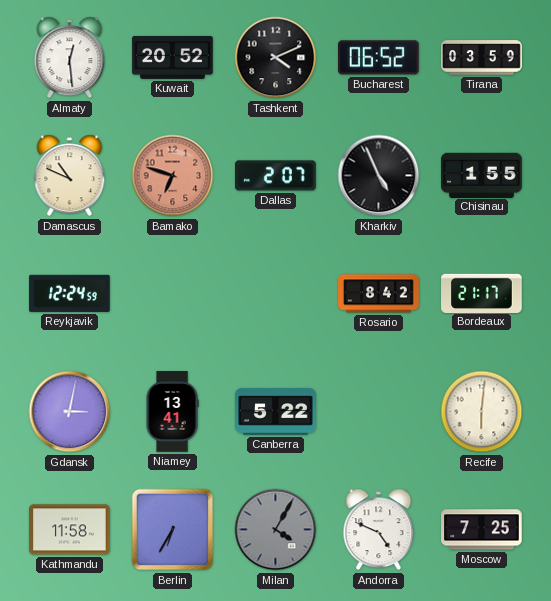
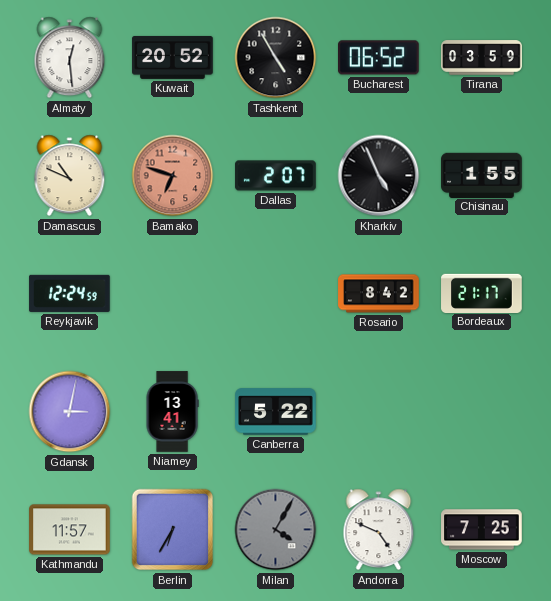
Tashkent: 4:11 -> 4:55 (276, 58)
Recife: 6:01 -> none (482, 412)
Kathmandu: 11:58 -> 11:57 (70, 530)
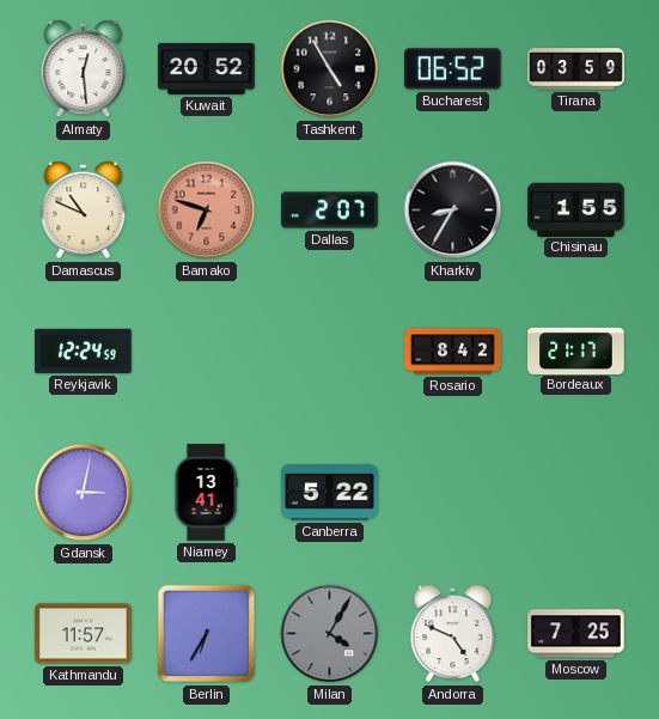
Kharkiv: 4:56 -> 8:35 (453, 211)
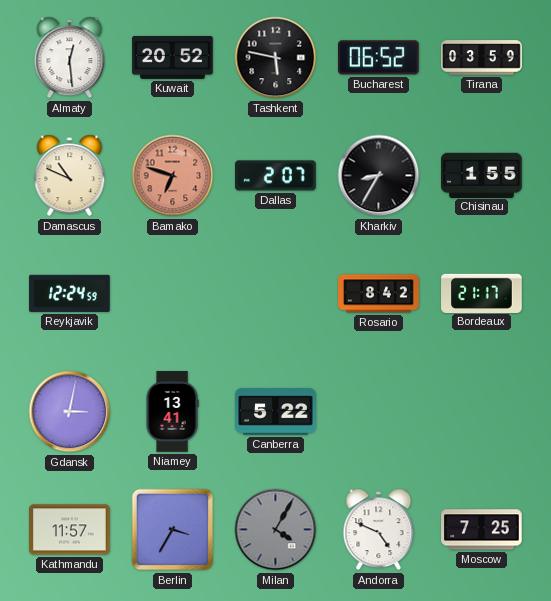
Tashkent: 4:55 -> 5:47 (276, 58)
Berlin: 6:35 -> 3:35 (173, 530)
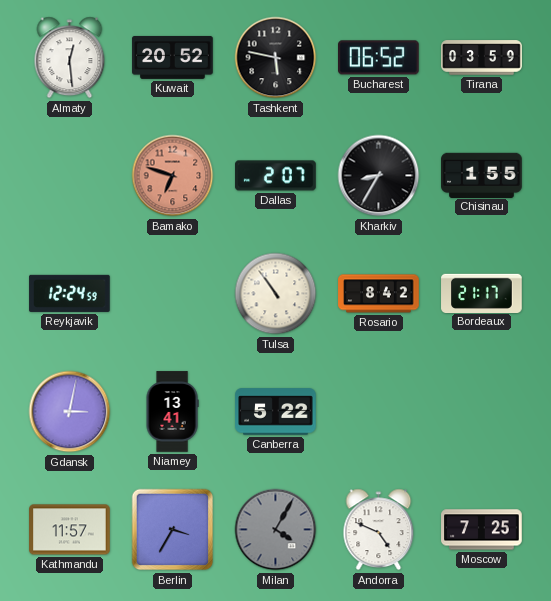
Damascus: 10:49 -> none (70, 176)
Tulsa: none -> 10:54 (276, 294)
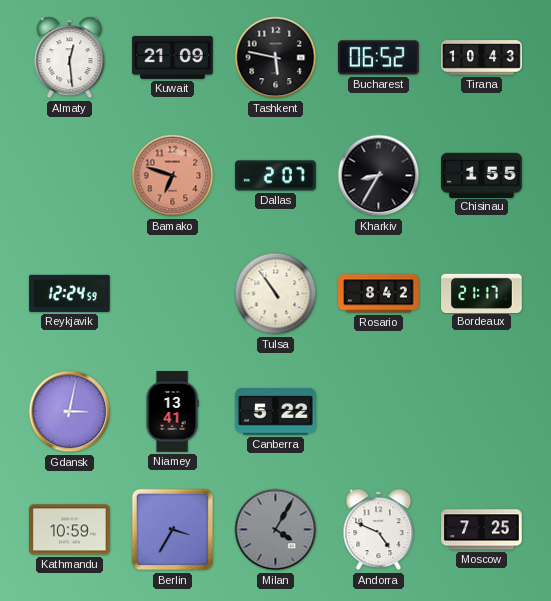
Kuwait: 20:52 -> 21:09 (173, 57)
Tirana: 03:59 -> 10:43 (482, 58)
Kathmandu: 11:57 -> 10:59 (70, 530)
